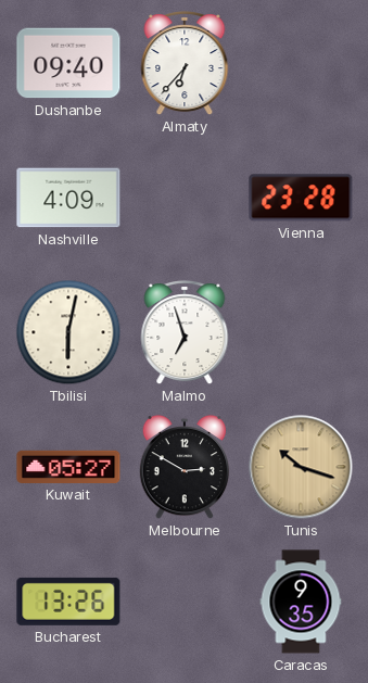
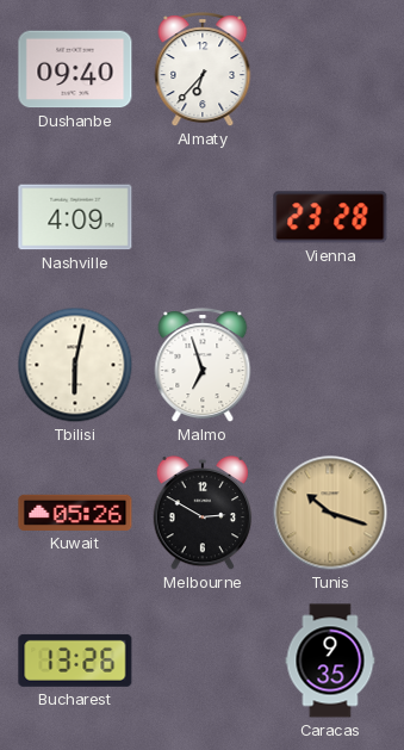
Kuwait: 05:27 -> 05:26 (75, 513)
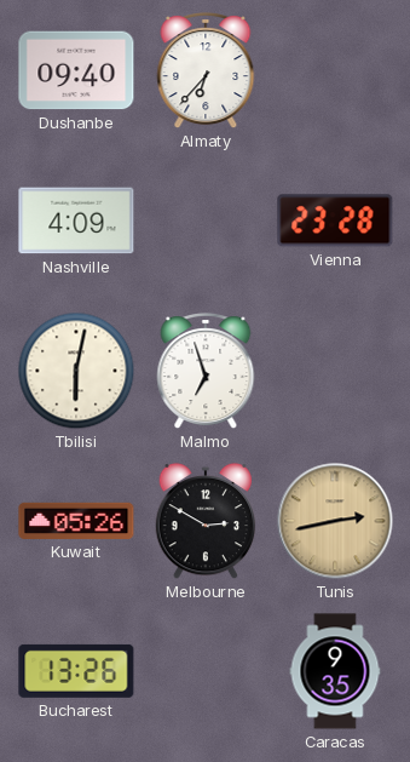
Tunis: 10:18 -> 2:43 (335, 521)
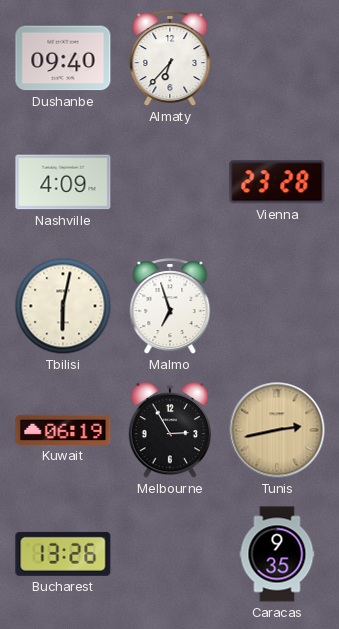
Kuwait: 05:26 -> 06:19 (63, 430)
Melbourne: 2:50 -> 2:55 (170, 430)
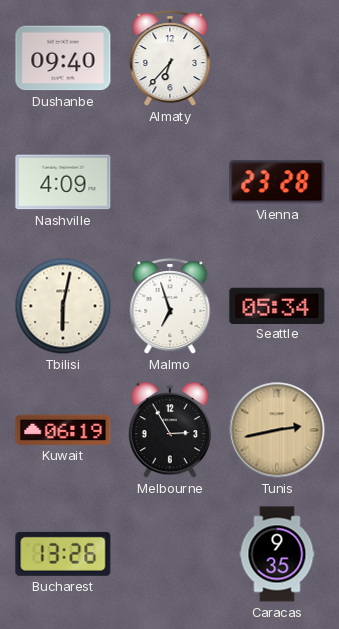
Seattle: none -> 05:34 (277, 305)
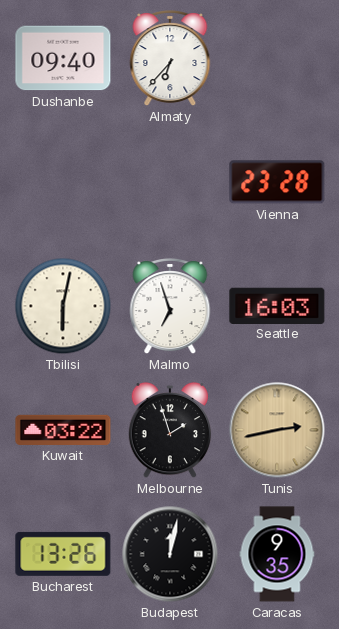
Nashville: 4:09 -> none (63, 182)
Seattle: 05:34 -> 16:03 (277, 305)
Kuwait: 06:19 -> 03:22 (63, 430)
Melbourne: 2:55 -> 1:57 (170, 430)
Budapest: none -> 12:02 (170, 554)
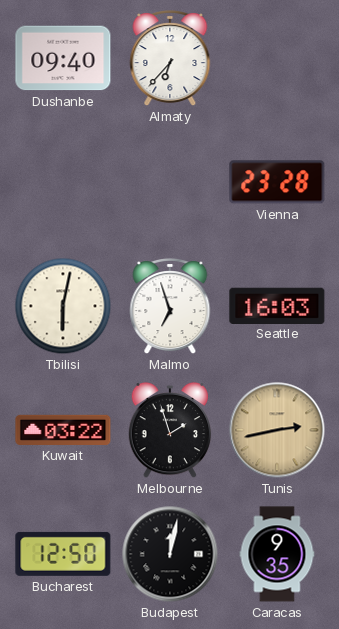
Bucharest: 13:26 -> 12:50 (63, 554)
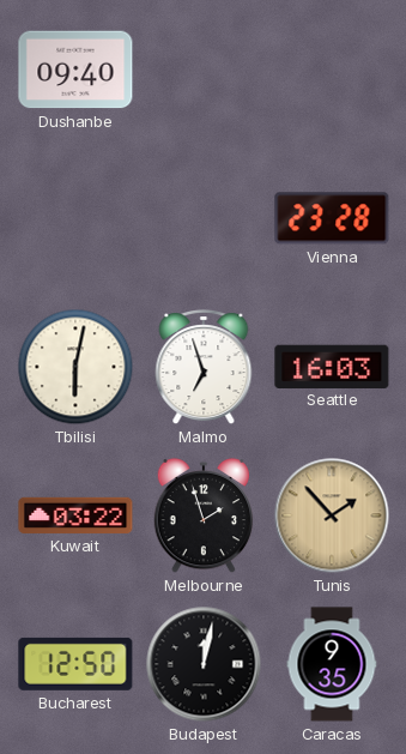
Almaty: 6:37 -> none (170, 59)
Tunis: 2:43 -> 1:53 (332, 515)
